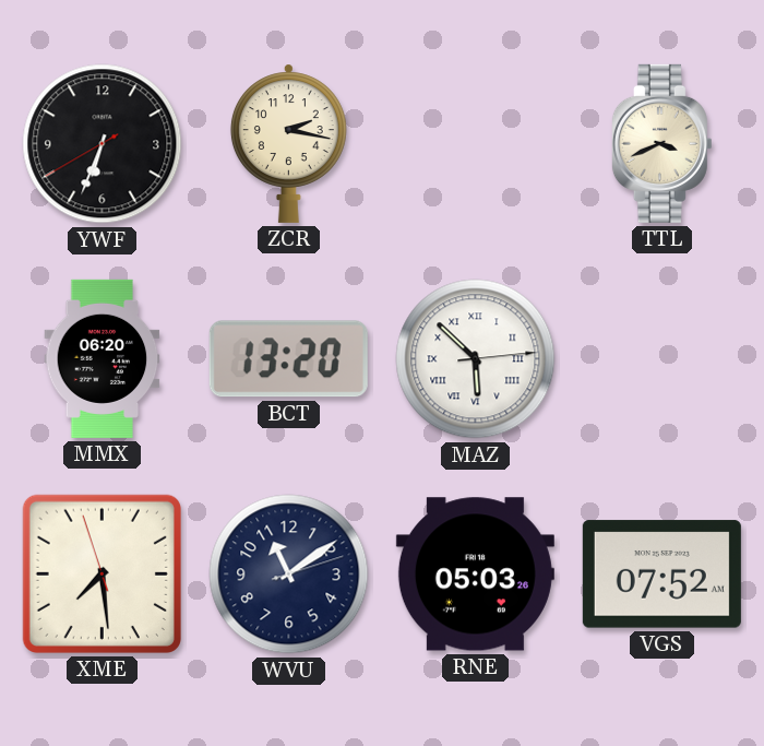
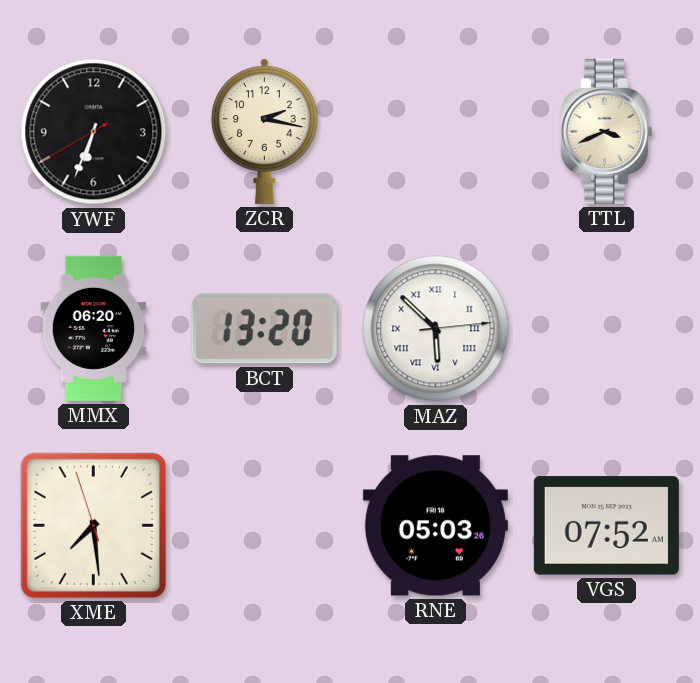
WVU: 11:09 -> none (289, 575)
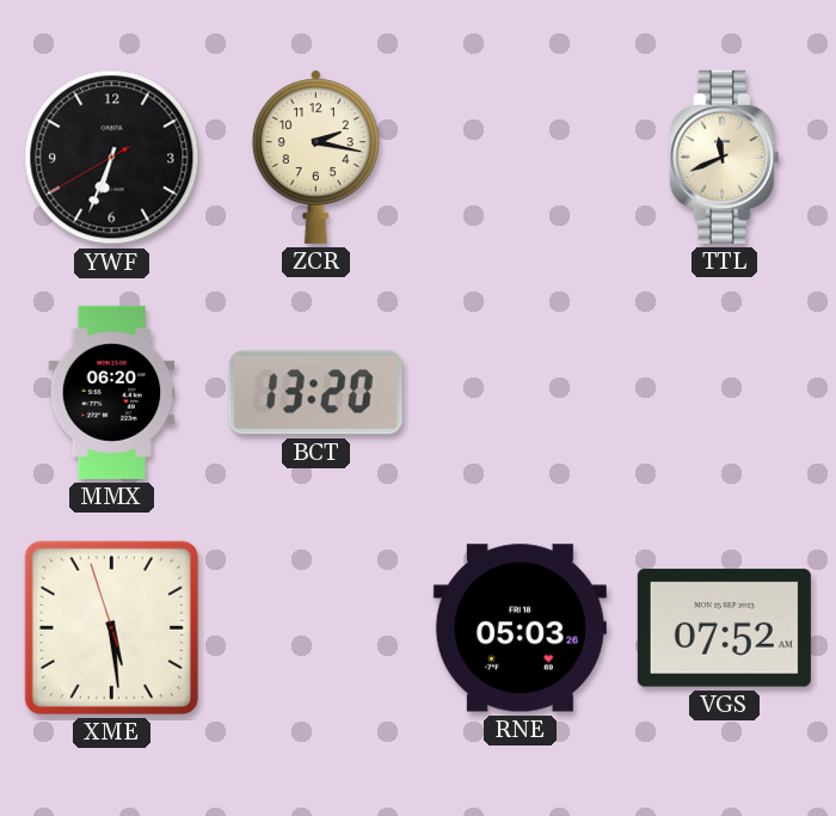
TTL: 3:41 -> 11:41 (724, 157)
MAZ: 5:52 -> none (436, 329)
XME: 7:28 -> 5:28 (111, 627)
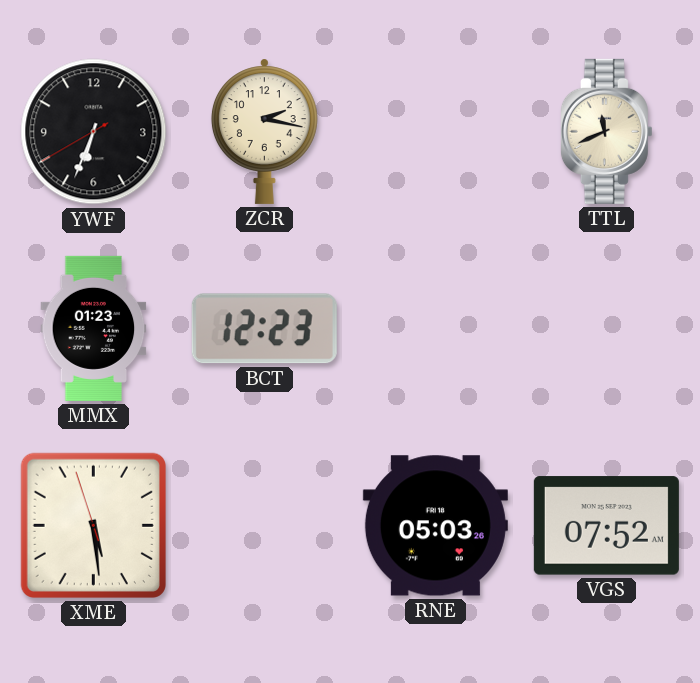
MMX: 06:20 -> 01:23 (94, 328)
BCT: 13:20 -> 12:23 (264, 329)
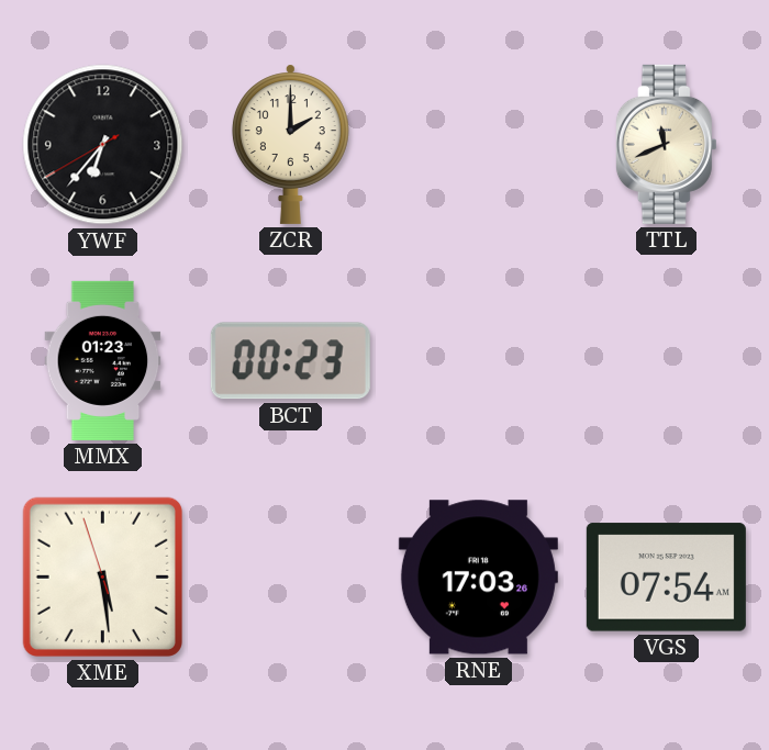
YWF: 6:33 -> 6:36 (103, 145)
ZCR: 2:17 -> 2:00 (290, 144)
BCT: 12:23 -> 00:23 (290, 361)
RNE: 05:03 -> 17:03 (478, 578)
VGS: 07:52 -> 07:54 (666, 578)
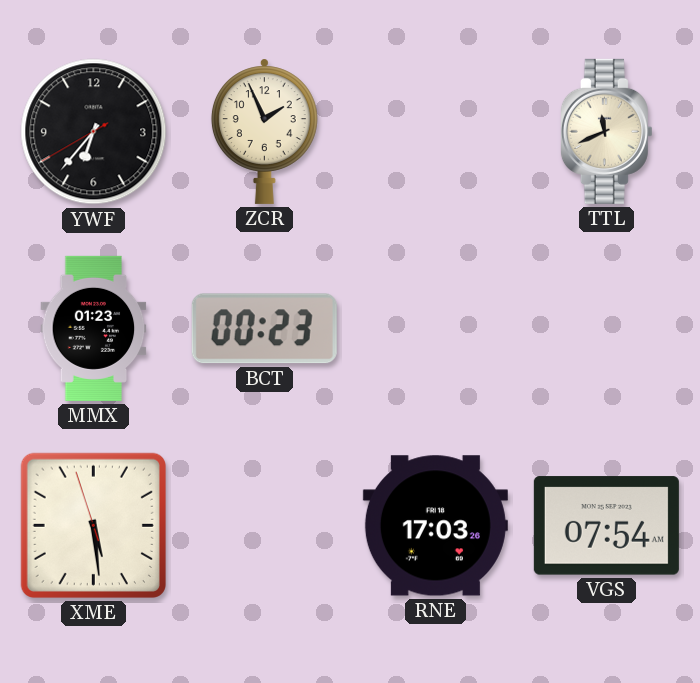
ZCR: 2:00 -> 1:56 (264, 131)
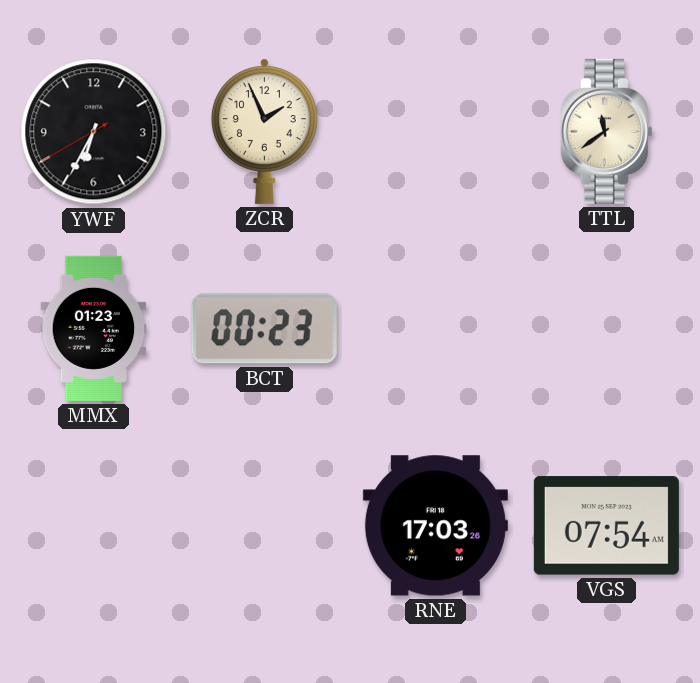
YWF: 6:36 -> 6:34 (94, 132)
TTL: 11:41 -> 11:39 (606, 131)
XME: 5:28 -> none (93, 525)
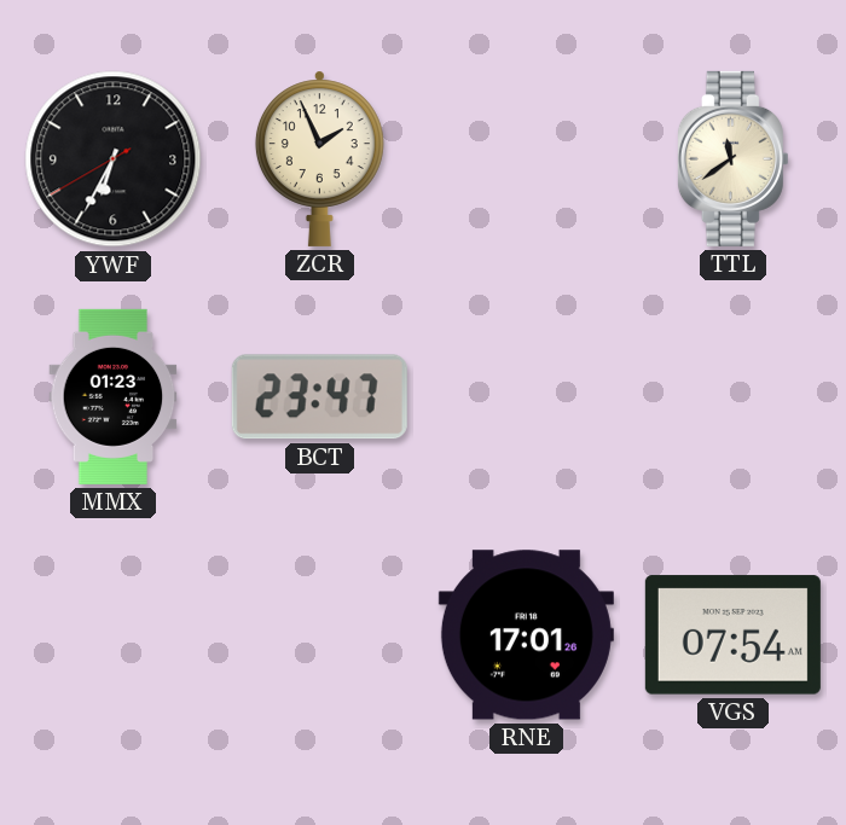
BCT: 00:23 -> 23:47 (319, 397)
RNE: 17:03 -> 17:01 (526, 635)
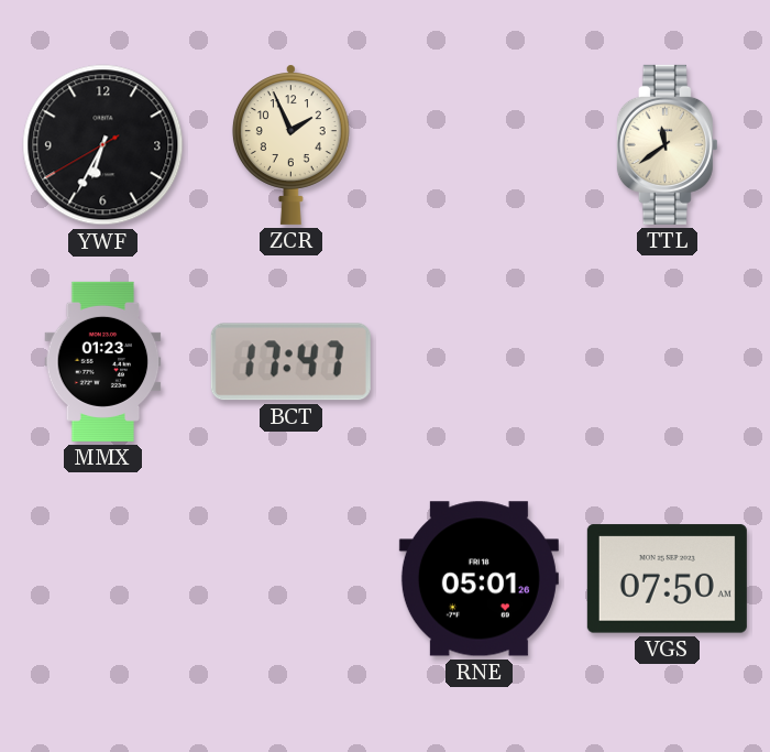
BCT: 23:47 -> 17:47 (290, 362)
RNE: 17:01 -> 05:01 (479, 579)
VGS: 07:54 -> 07:50 (667, 579)
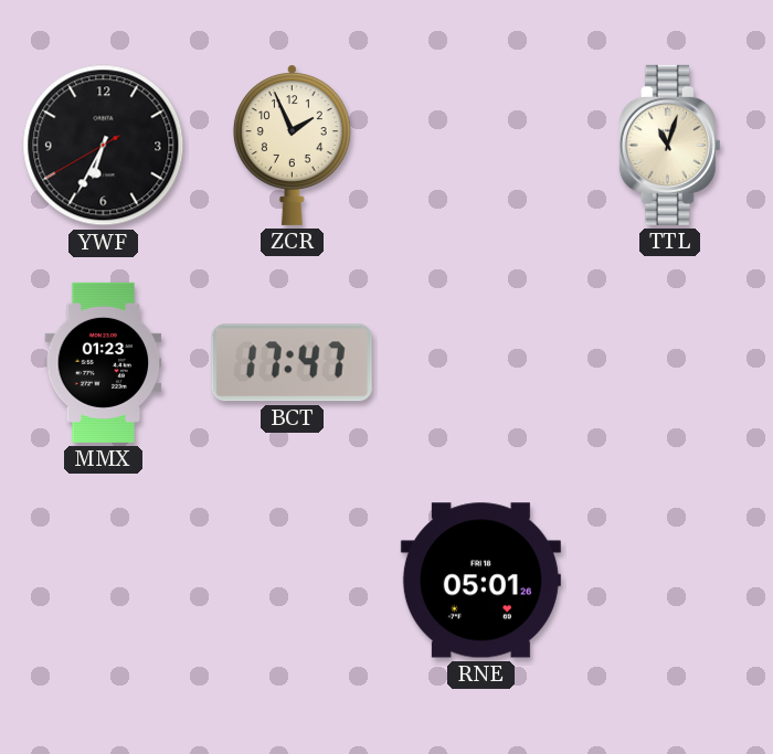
TTL: 11:39 -> 11:03 (669, 145)
VGS: 07:50 -> none (667, 579)
